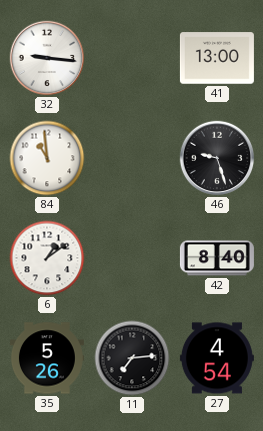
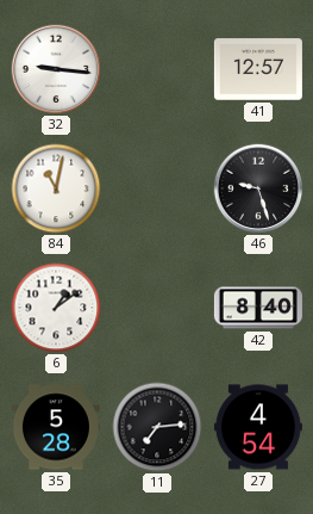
41: 13:00 -> 12:57 (258, 69)
84: 10:59 -> 11:02 (56, 188)
35: 5:26 -> 5:28 (56, 427)
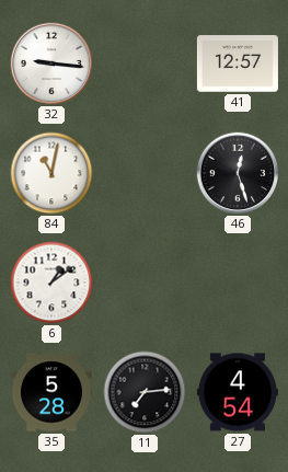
46: 9:27 -> 12:27 (238, 173)
42: 8:40 -> none (258, 308)
